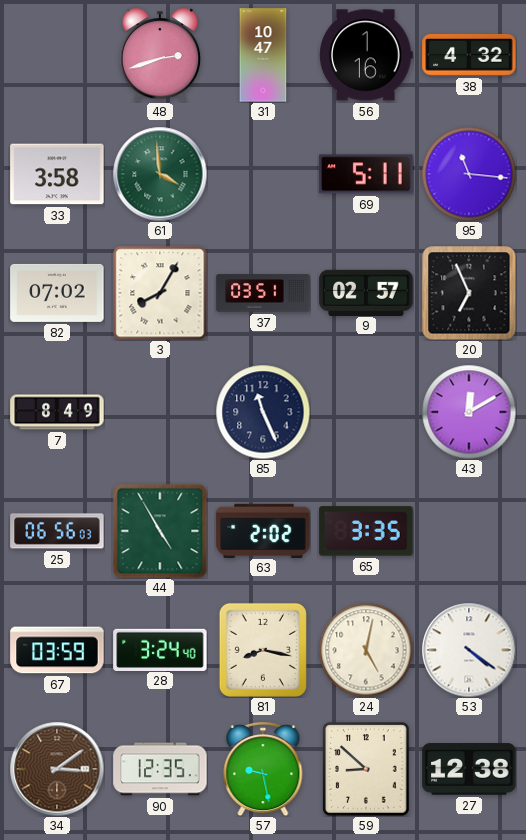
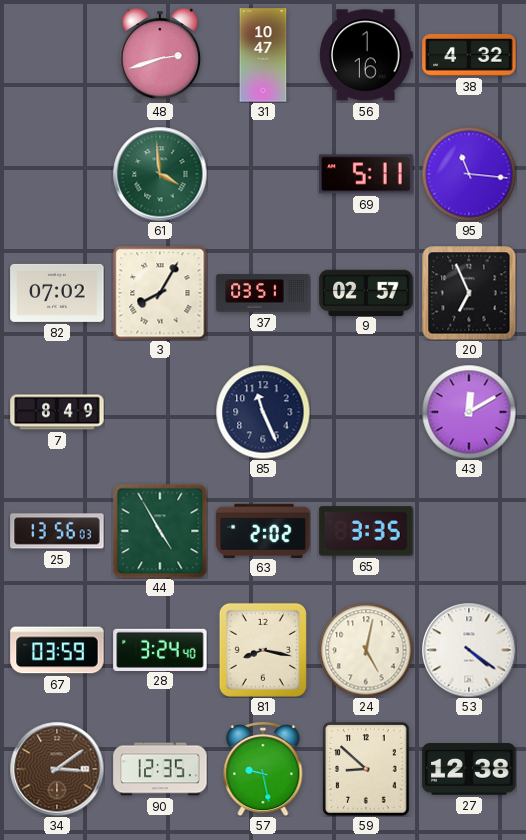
33: 3:58 -> none (57, 174)
25: 06:56 -> 13:56 (57, 531)
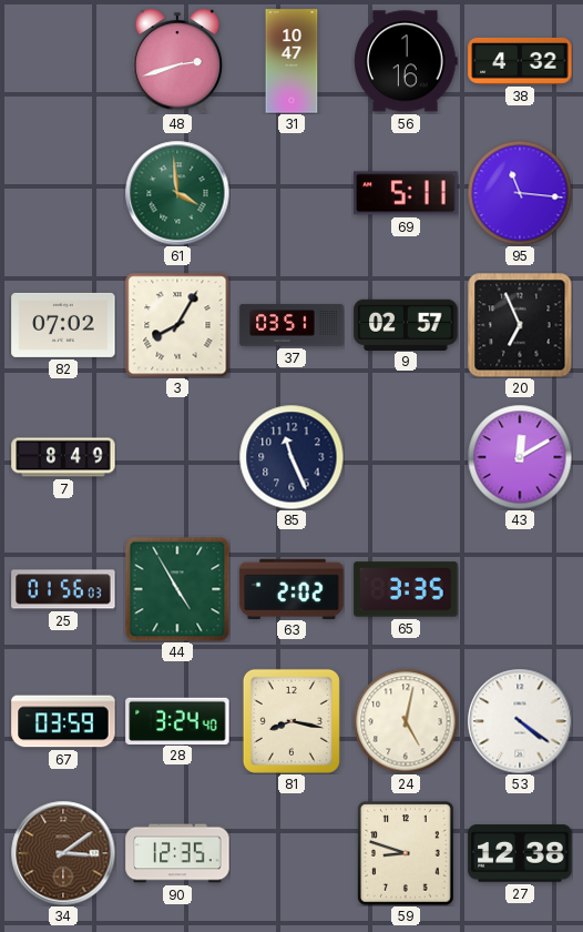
25: 13:56 -> 01:56 (63, 589)
57: 9:28 -> none (263, 770)
59: 8:52 -> 8:48 (407, 853)
